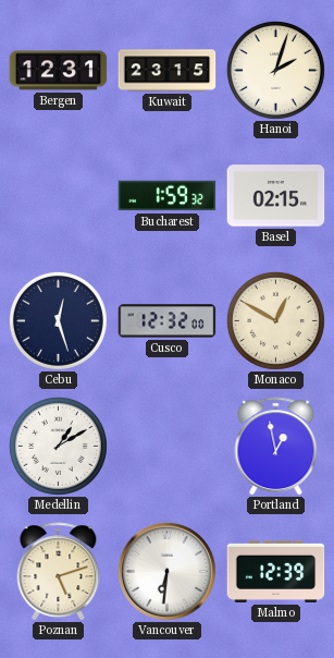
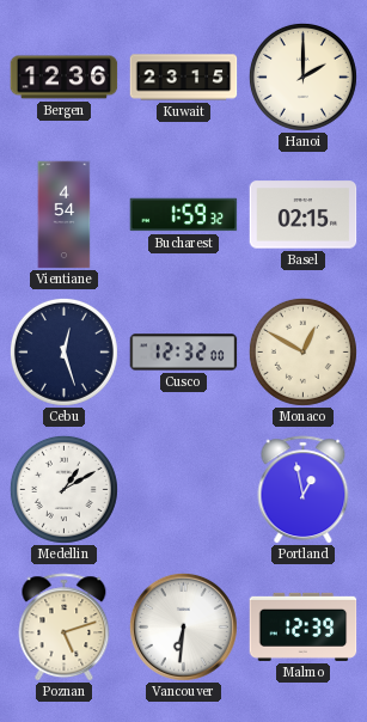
Bergen: 12:31 -> 12:36 (65, 78)
Hanoi: 2:03 -> 2:00 (302, 77)
Vientiane: none -> 4:54 (65, 215)
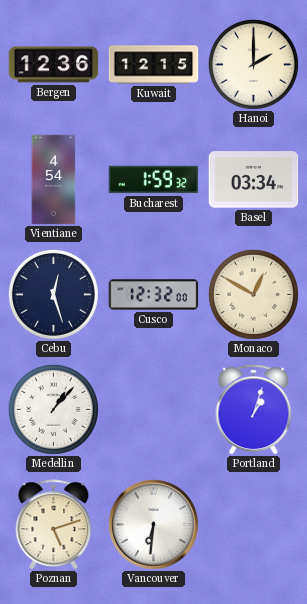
Kuwait: 23:15 -> 12:15 (154, 65)
Basel: 02:15 -> 03:34 (254, 180)
Medellin: 1:10 -> 1:07 (53, 409)
Portland: 12:58 -> 1:03 (254, 410)
Malmo: 12:39 -> none (304, 626)
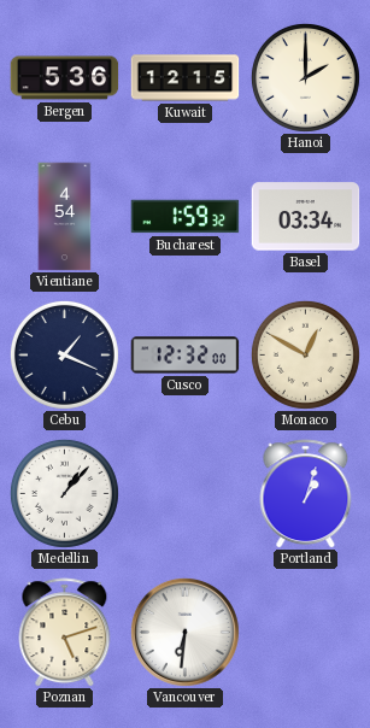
Bergen: 12:36 -> 5:36 (65, 78)
Cebu: 12:27 -> 1:19 (64, 354)
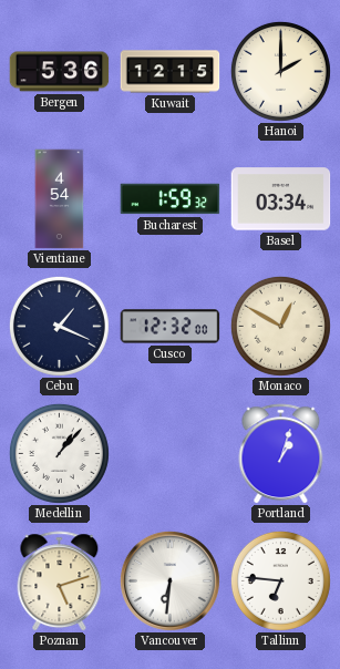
Tallinn: none -> 6:46 (280, 580)
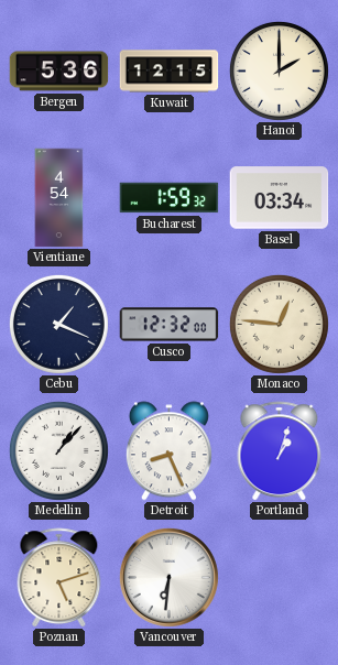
Monaco: 12:50 -> 12:46 (279, 324)
Detroit: none -> 8:26 (168, 451)
Tallinn: 6:46 -> none (280, 580)
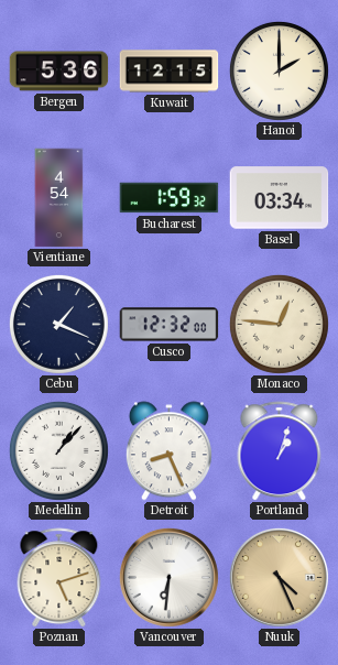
Nuuk: none -> 4:26 (279, 577)
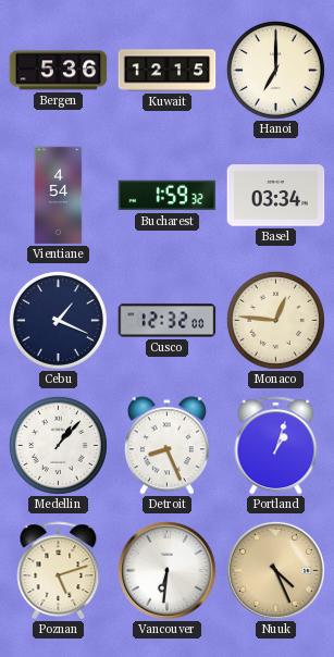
Hanoi: 2:00 -> 7:00 (275, 70)
